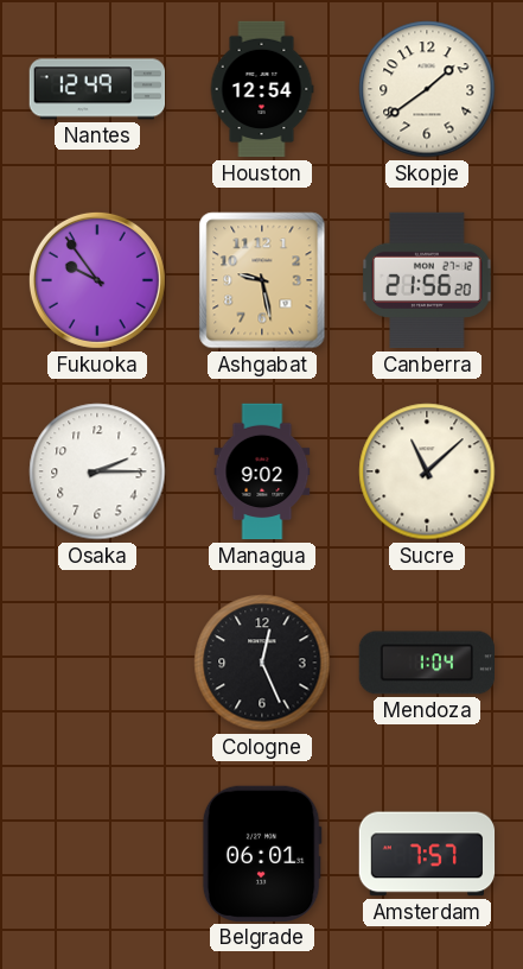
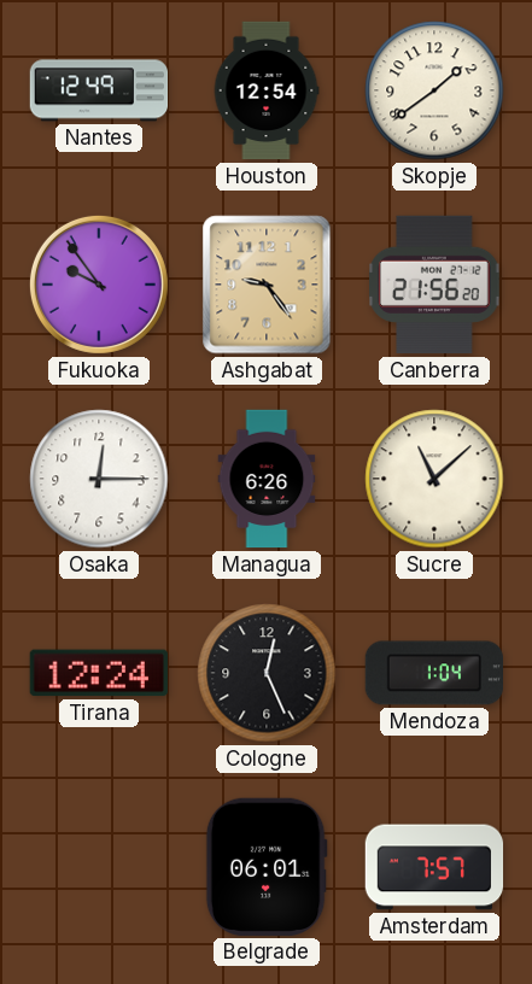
Ashgabat: 9:28 -> 9:24 (267, 285)
Osaka: 2:15 -> 12:15 (99, 479)
Managua: 9:02 -> 6:26 (267, 479)
Tirana: none -> 12:24 (99, 673)
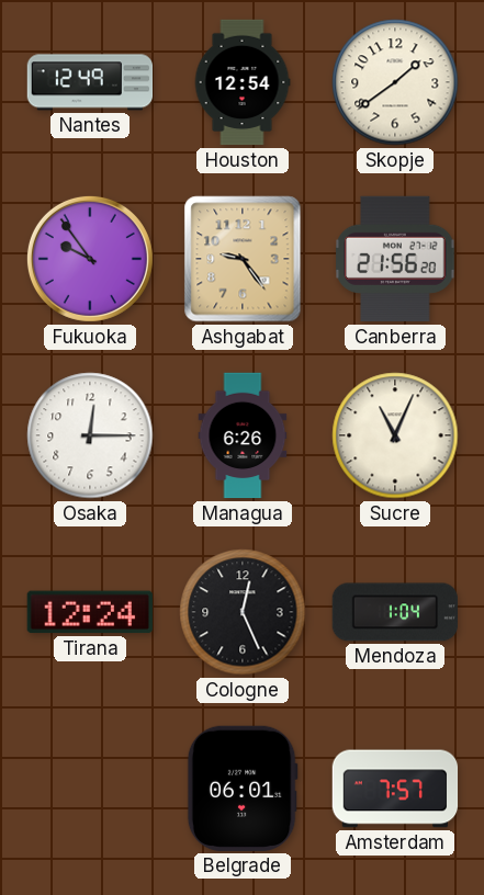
Sucre: 11:08 -> 11:04 (395, 435)
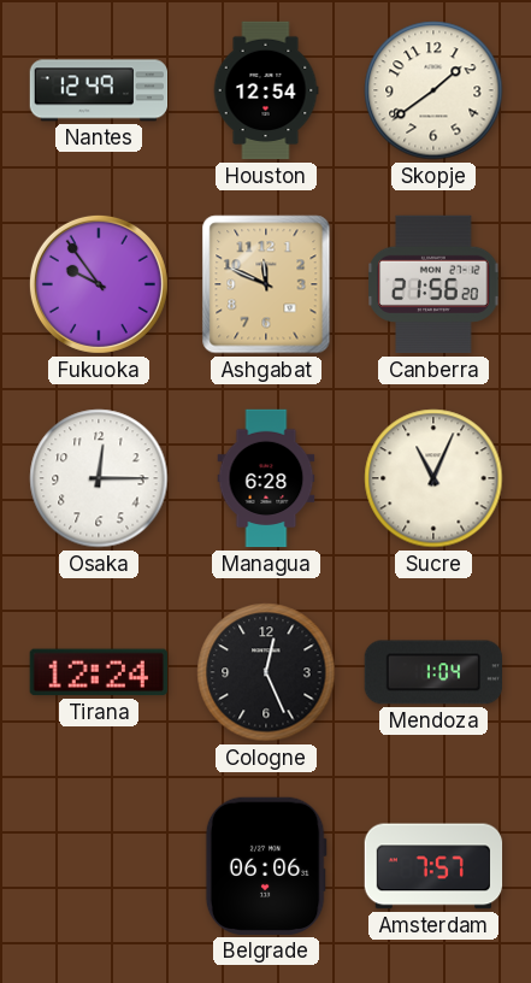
Ashgabat: 9:24 -> 11:49 (266, 284)
Managua: 6:26 -> 6:28 (266, 478)
Belgrade: 06:01 -> 06:06 (266, 866)
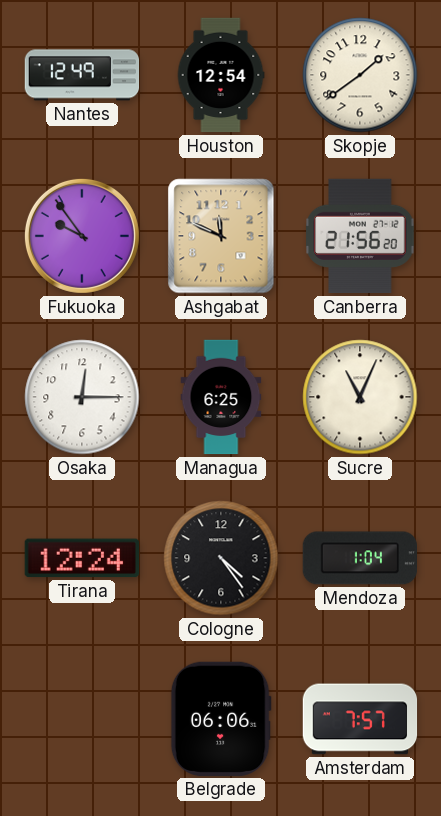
Managua: 6:28 -> 6:25 (221, 397)
Cologne: 12:26 -> 4:24 (221, 558)
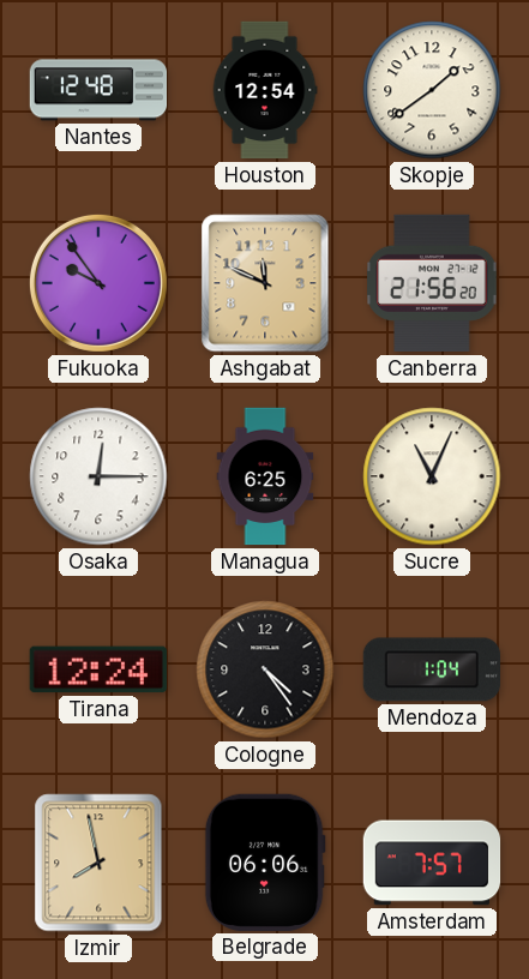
Nantes: 12:49 -> 12:48 (98, 90)
Izmir: none -> 7:58 (98, 863)
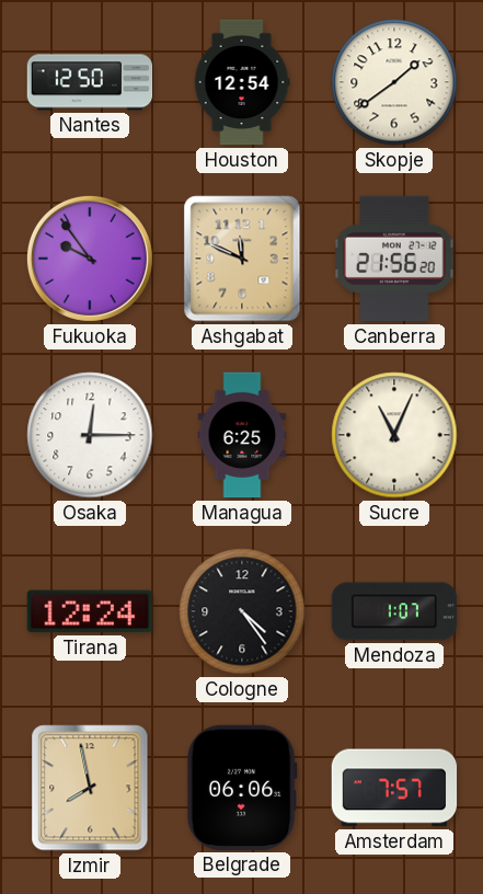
Nantes: 12:48 -> 12:50 (90, 82)
Mendoza: 1:04 -> 1:07 (393, 611)
